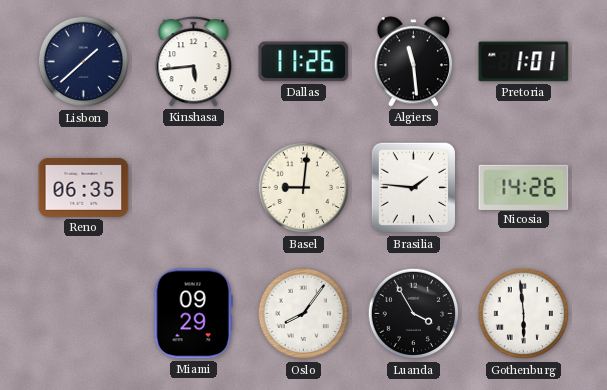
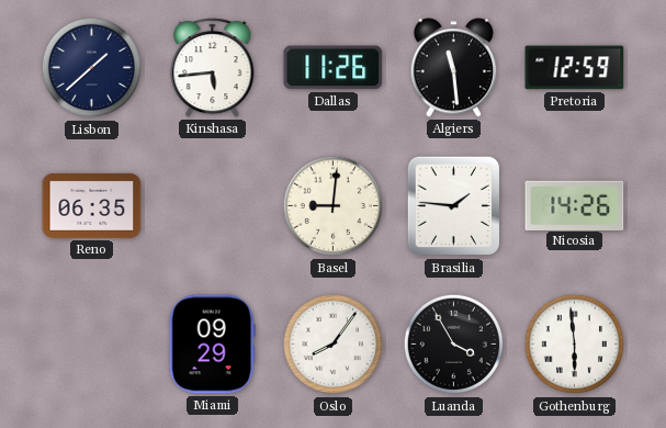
Pretoria: 1:01 -> 12:59 (575, 68)
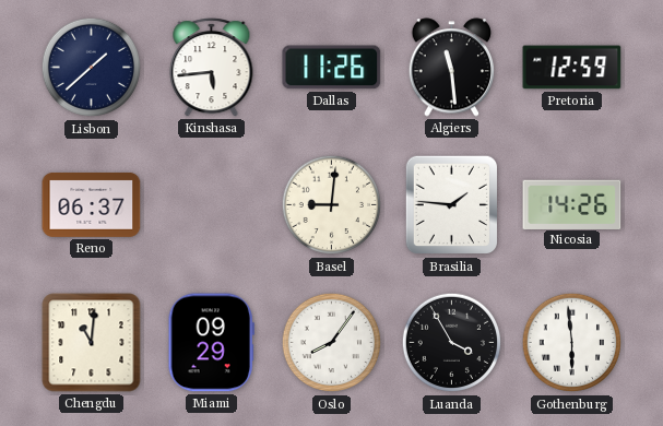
Reno: 06:35 -> 06:37 (92, 204)
Chengdu: none -> 11:01 (92, 343)
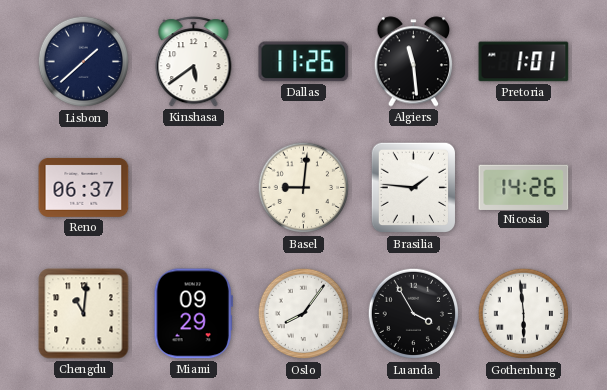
Kinshasa: 5:44 -> 5:39 (194, 62)
Pretoria: 12:59 -> 1:01 (524, 62)
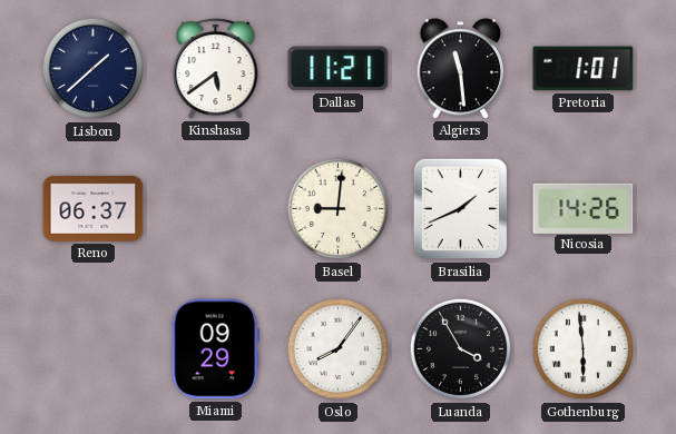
Dallas: 11:26 -> 11:21 (339, 69)
Brasilia: 1:46 -> 1:41 (460, 209)
Chengdu: 11:01 -> none (84, 314)
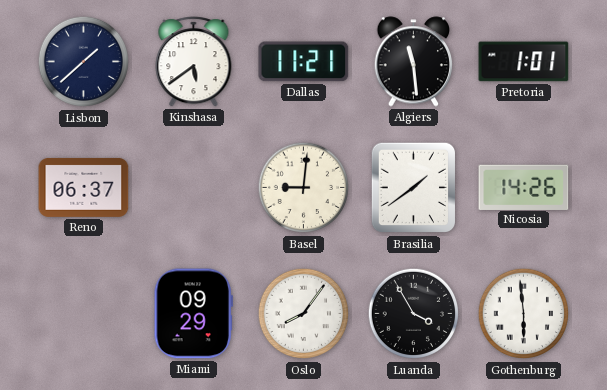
Brasilia: 1:41 -> 1:39 (413, 188)
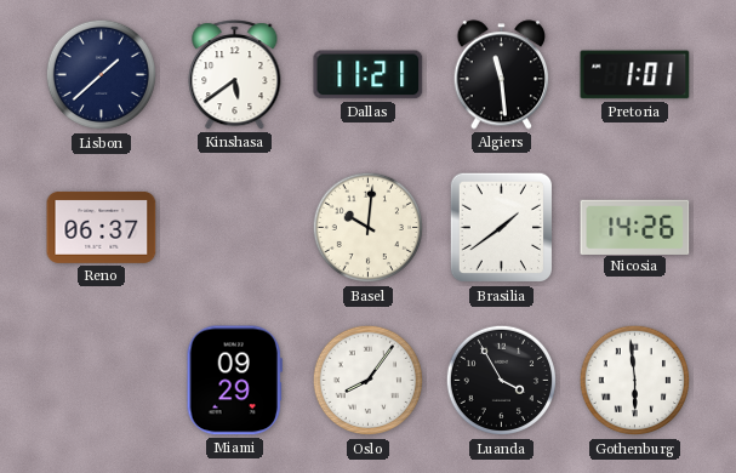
Basel: 9:01 -> 10:01 (369, 228)
